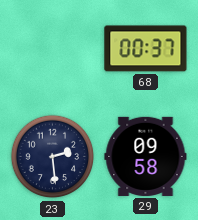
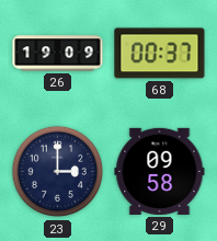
26: none -> 19:09 (58, 54)
23: 2:29 -> 3:00 (58, 172)
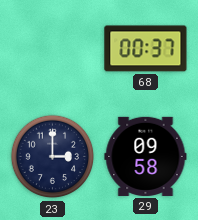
26: 19:09 -> none (58, 54)
